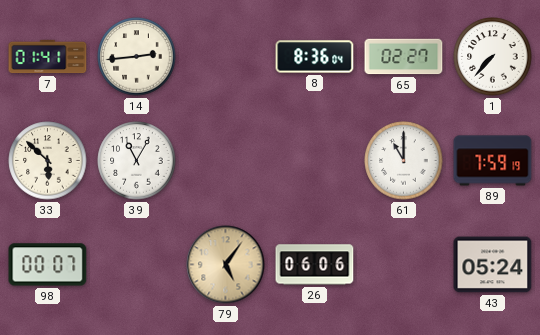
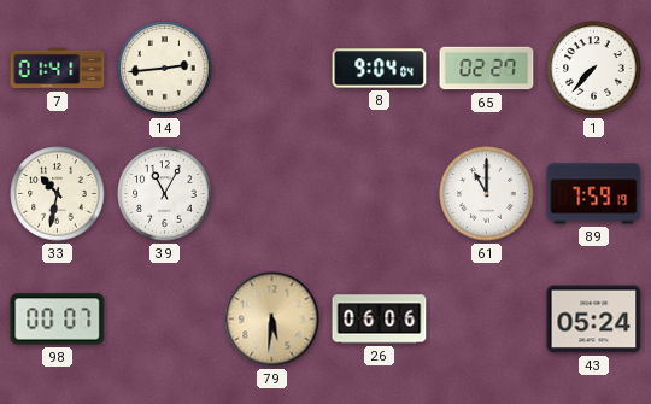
8: 8:36 -> 9:04 (380, 69)
33: 5:52 -> 10:32 (58, 194)
79: 5:06 -> 5:31 (272, 320)
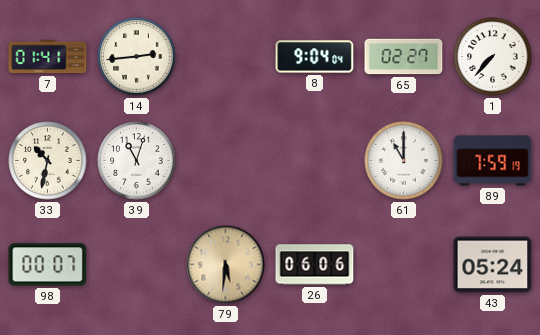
39: 11:05 -> 11:03 (137, 161)
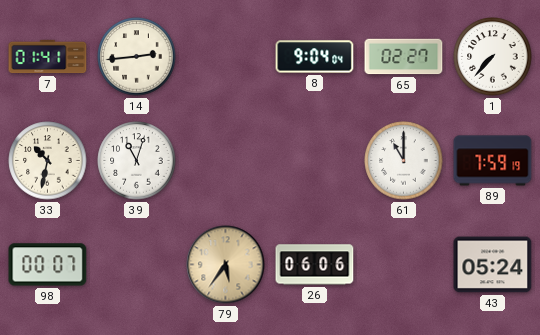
79: 5:31 -> 5:36 (226, 265)
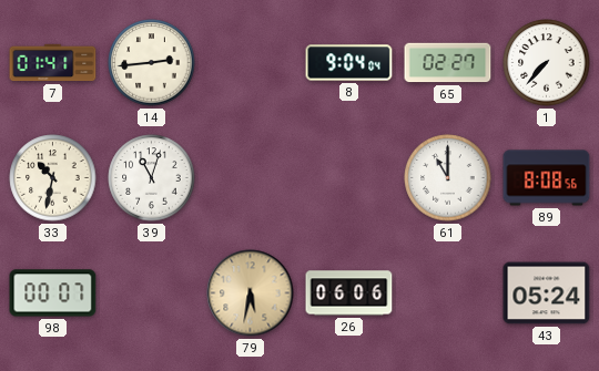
89: 7:59 -> 8:08 (547, 178)
79: 5:36 -> 5:32 (251, 293)
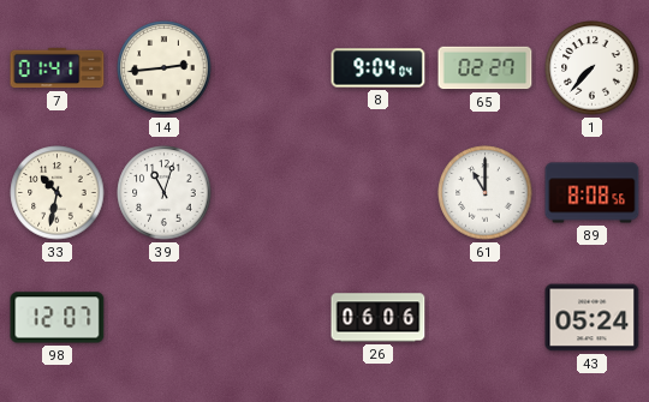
98: 00:07 -> 12:07 (58, 318)
79: 5:32 -> none (251, 293)
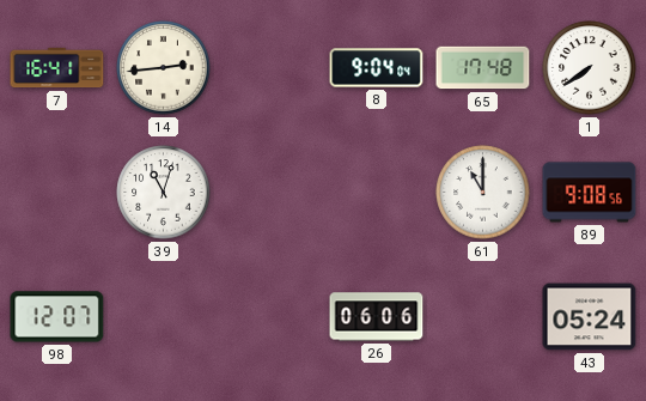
7: 01:41 -> 16:41 (57, 68)
65: 02:27 -> 17:48 (483, 68)
1: 7:37 -> 7:39 (590, 68)
33: 10:32 -> none (58, 193)
89: 8:08 -> 9:08 (590, 193)
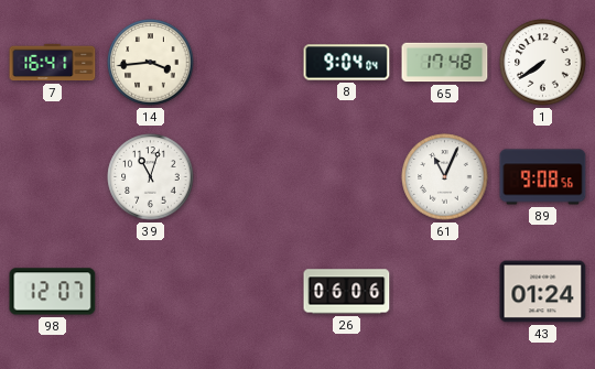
14: 2:44 -> 3:44 (151, 63)
61: 11:00 -> 11:04 (445, 177)
43: 05:24 -> 01:24 (543, 292)
